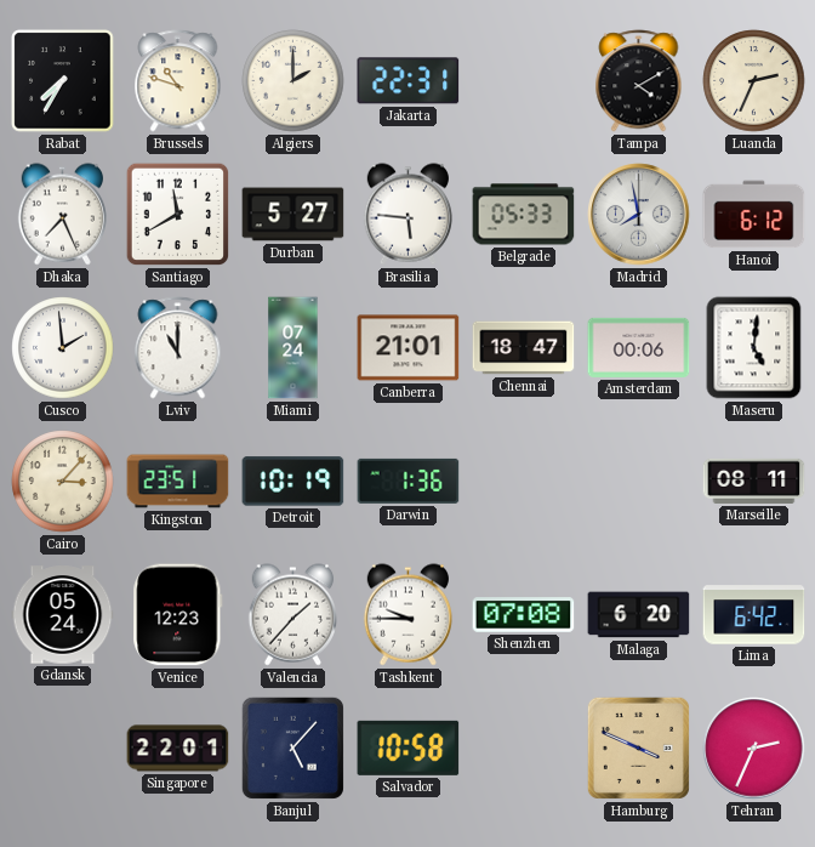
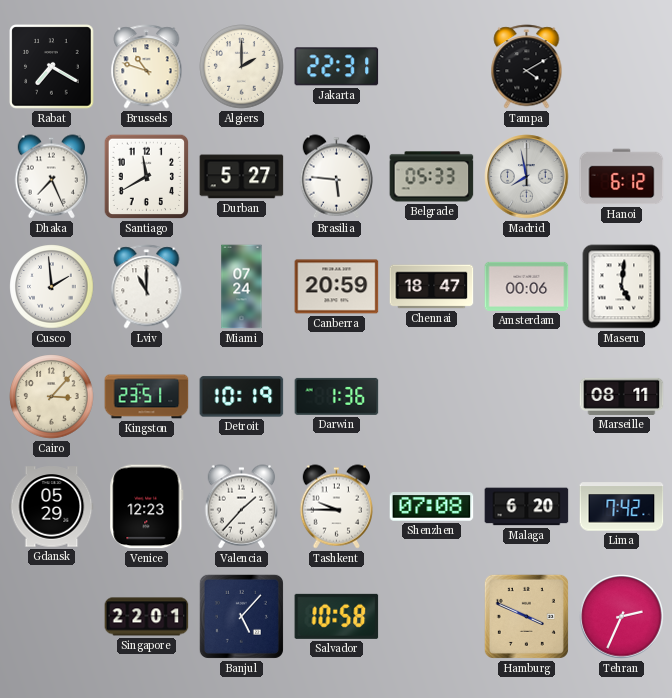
Rabat: 7:35 -> 7:20 (52, 67)
Luanda: 2:34 -> none (754, 81)
Canberra: 21:01 -> 20:59 (337, 287)
Gdansk: 05:24 -> 05:29 (52, 507)
Lima: 6:42 -> 7:42 (622, 507)
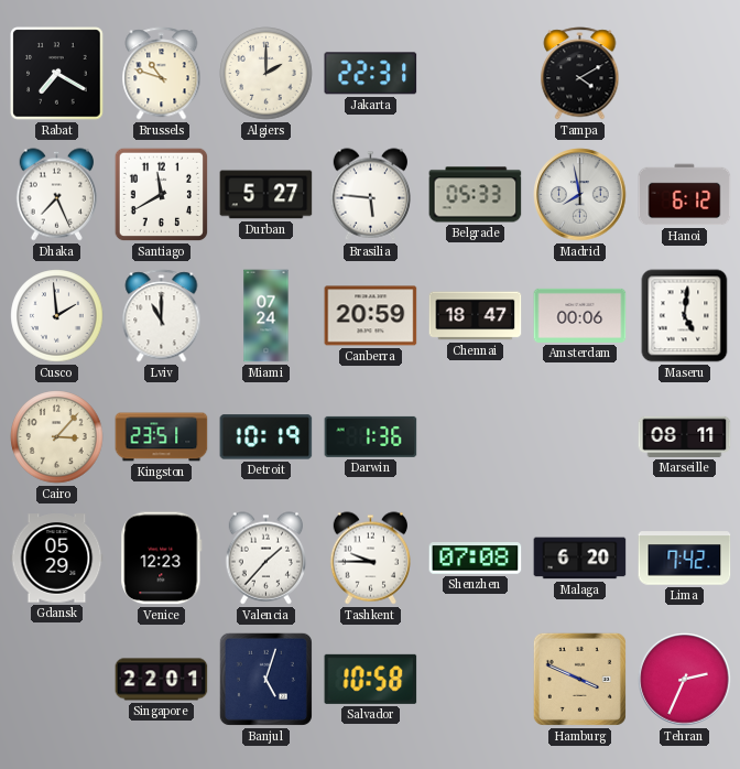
Banjul: 5:07 -> 5:03 (265, 679)
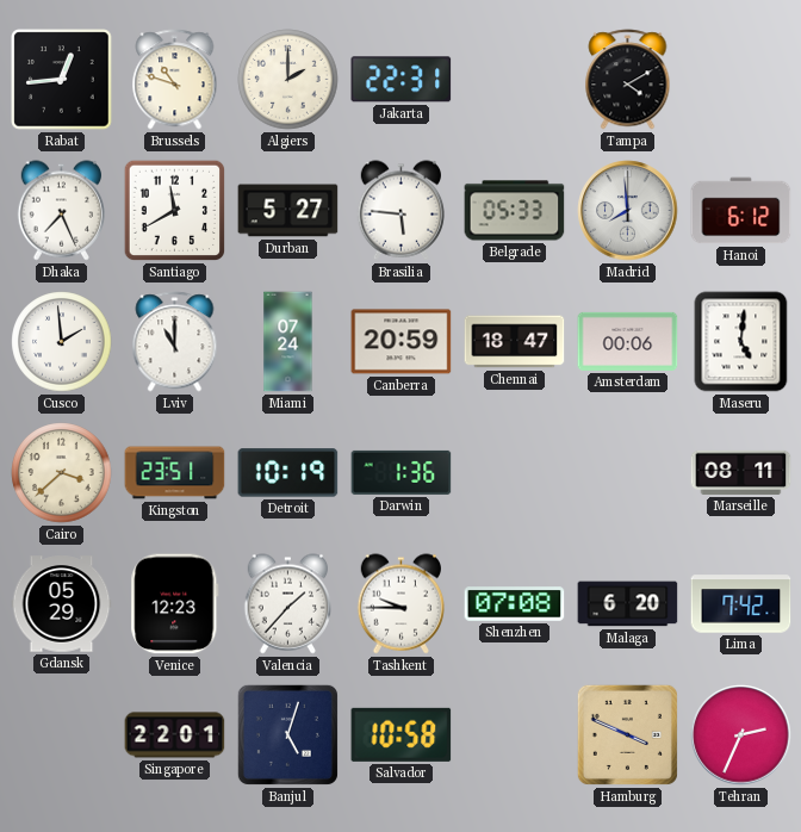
Rabat: 7:20 -> 12:44 (62, 80)
Madrid: 7:58 -> 7:59 (628, 211)
Cairo: 3:07 -> 3:38 (62, 473)
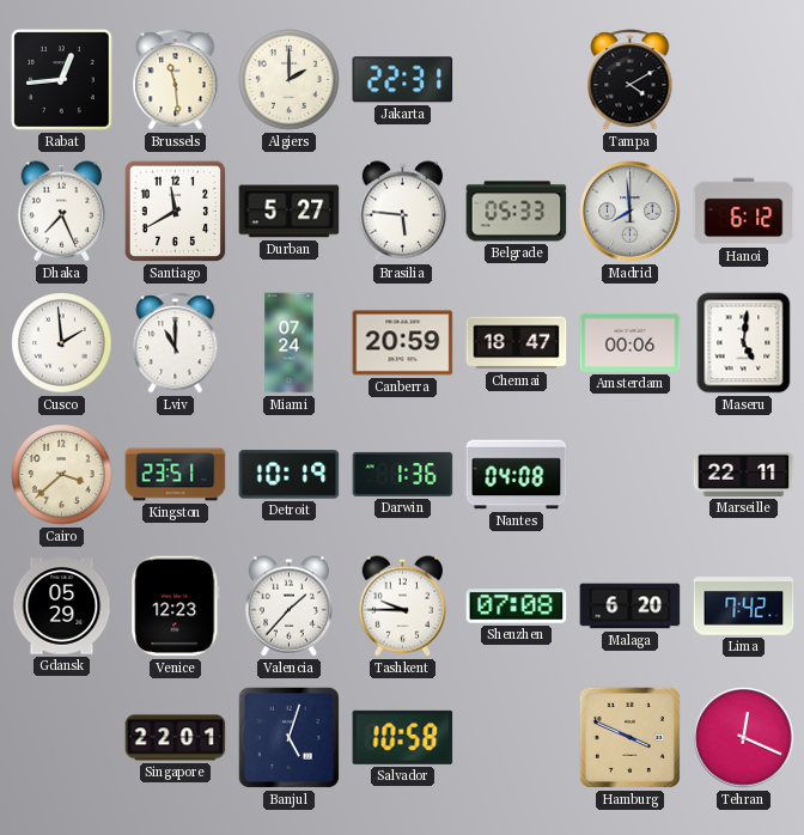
Brussels: 10:48 -> 11:29 (176, 80)
Nantes: none -> 04:08 (517, 475)
Marseille: 08:11 -> 22:11 (744, 474)
Tehran: 2:34 -> 12:19 (744, 738)
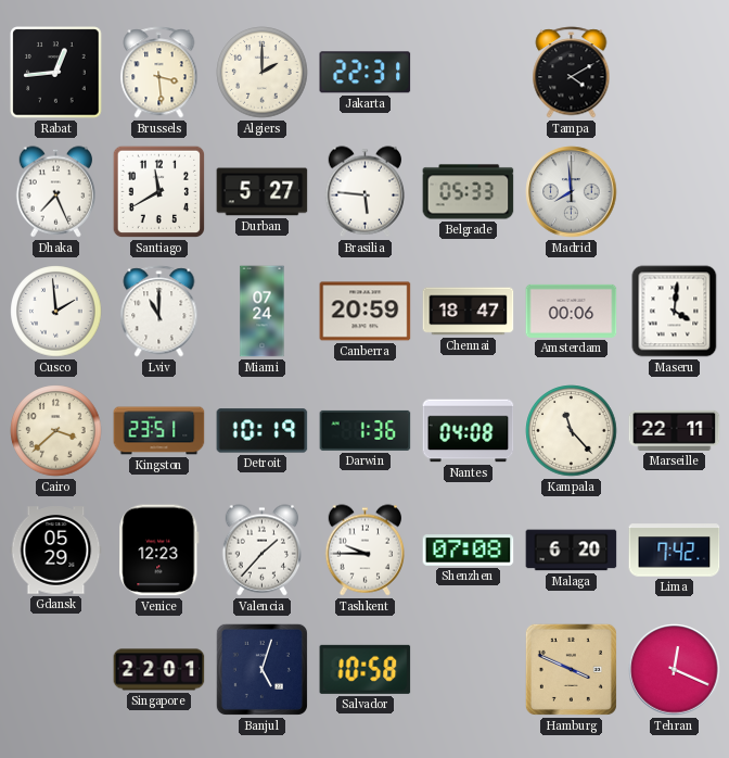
Brussels: 11:29 -> 3:29 (159, 73)
Hanoi: 6:12 -> none (744, 212)
Maseru: 5:01 -> 4:01 (675, 312)
Kampala: none -> 11:23 (572, 431)
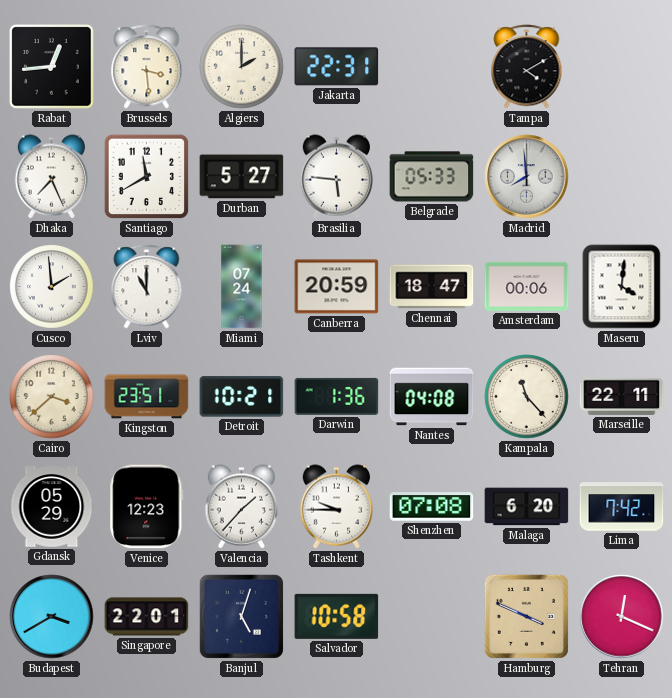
Detroit: 10:19 -> 10:21 (242, 397)
Budapest: none -> 3:40 (52, 617)
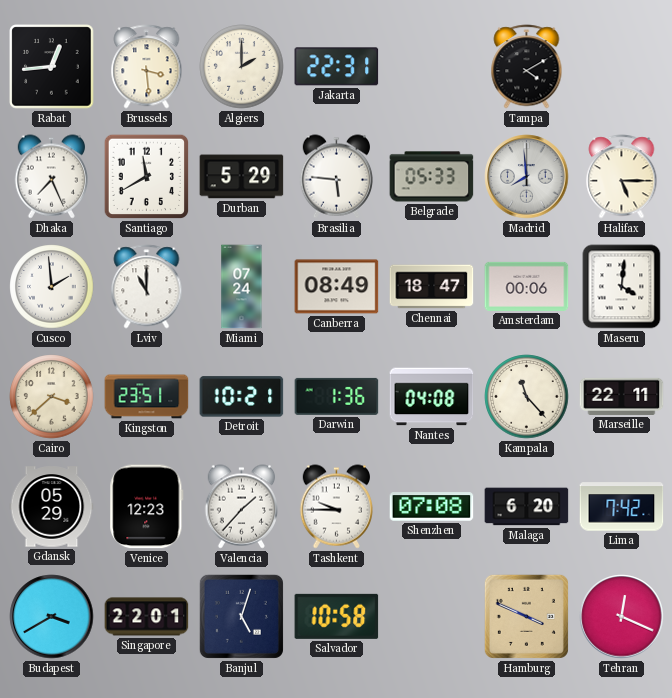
Durban: 5:27 -> 5:29 (242, 177)
Halifax: none -> 5:15 (622, 177)
Canberra: 20:59 -> 08:49 (337, 287)
